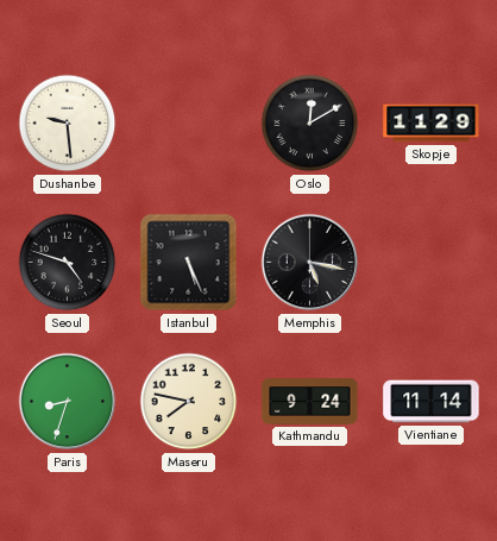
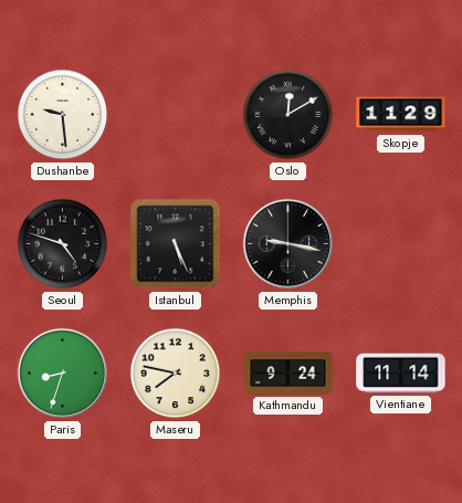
Memphis: 5:17 -> 9:17 (288, 244)
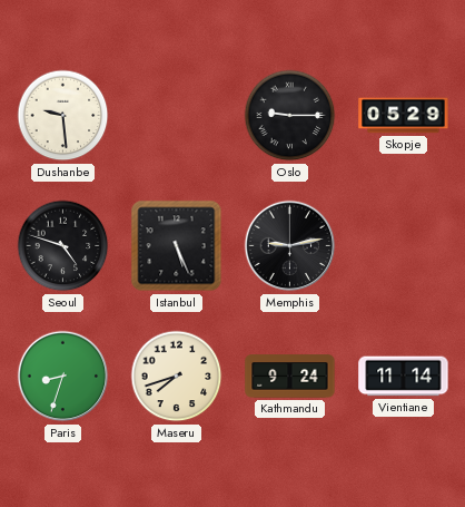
Oslo: 12:10 -> 9:15 (290, 116)
Skopje: 11:29 -> 05:29 (404, 116)
Memphis: 9:17 -> 9:13 (290, 246)
Maseru: 7:47 -> 7:42 (177, 377)
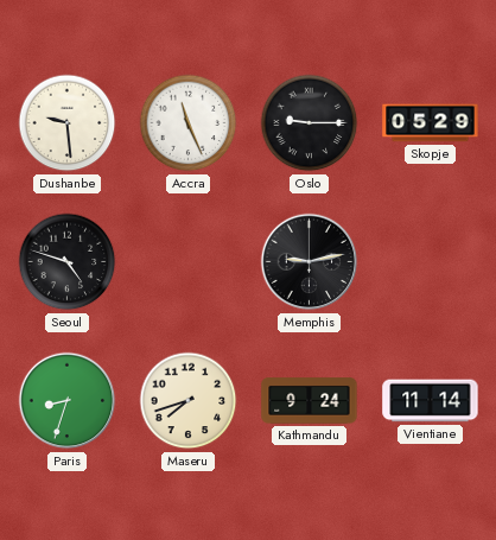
Accra: none -> 11:26 (189, 123)
Istanbul: 5:26 -> none (177, 246)
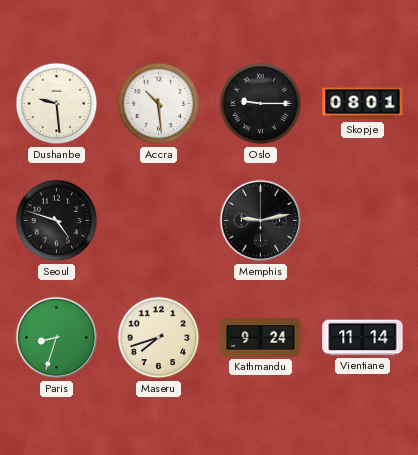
Accra: 11:26 -> 10:29 (159, 104)
Skopje: 05:29 -> 08:01 (363, 104)
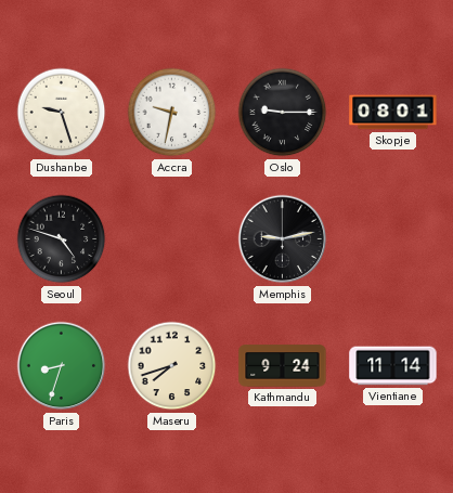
Dushanbe: 9:29 -> 9:27 (62, 113)
Accra: 10:29 -> 9:32 (172, 113)
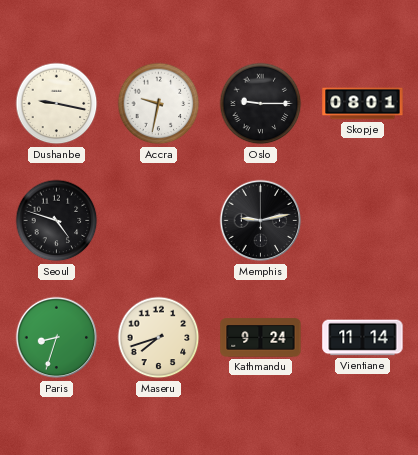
Dushanbe: 9:27 -> 9:17 (57, 104)
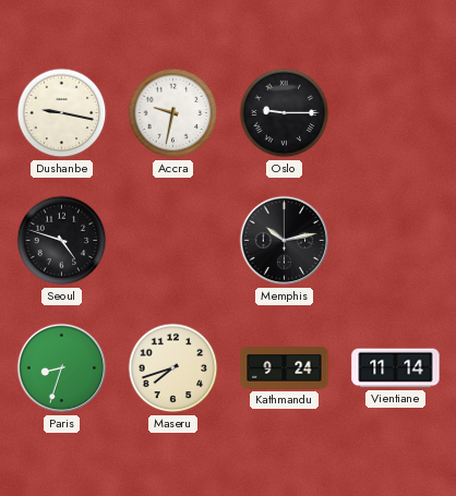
Skopje: 08:01 -> none (363, 104)
Memphis: 9:13 -> 10:13 (285, 241)
